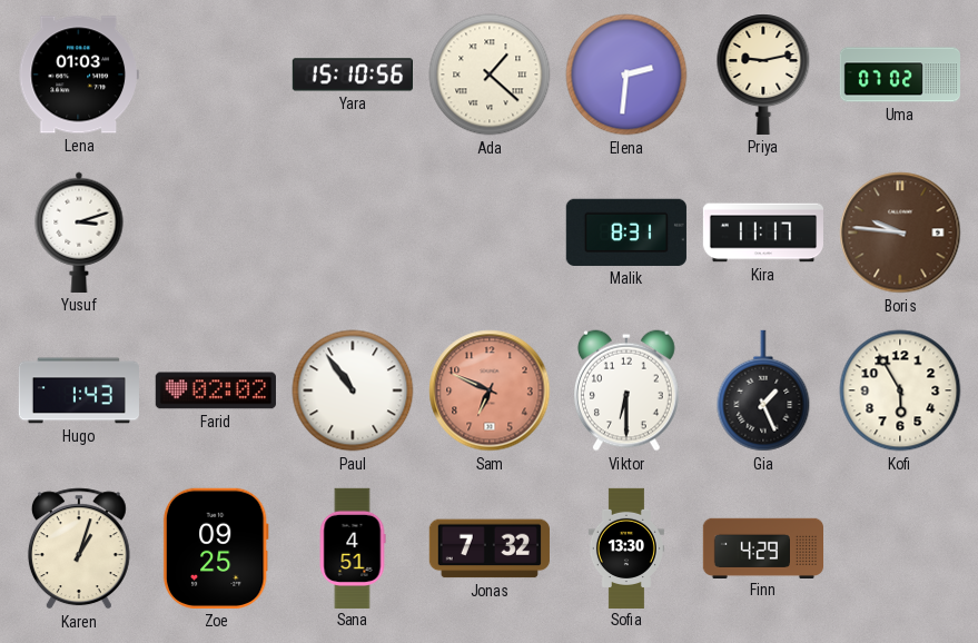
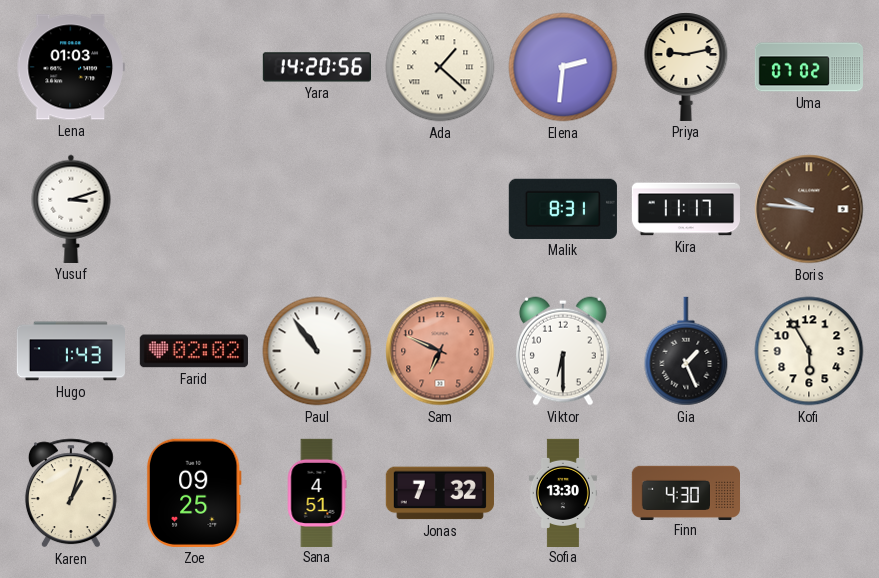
Yara: 15:10 -> 14:20 (316, 67)
Finn: 4:29 -> 4:30 (685, 492)
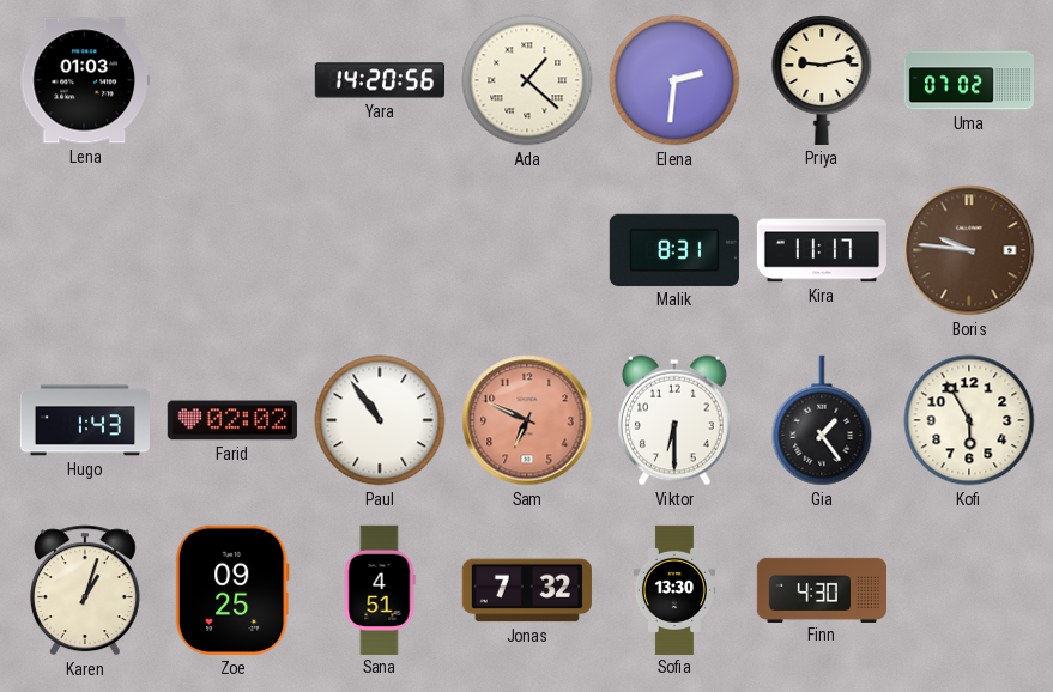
Yusuf: 3:12 -> none (71, 209)
Gia: 1:26 -> 1:24 (822, 420)
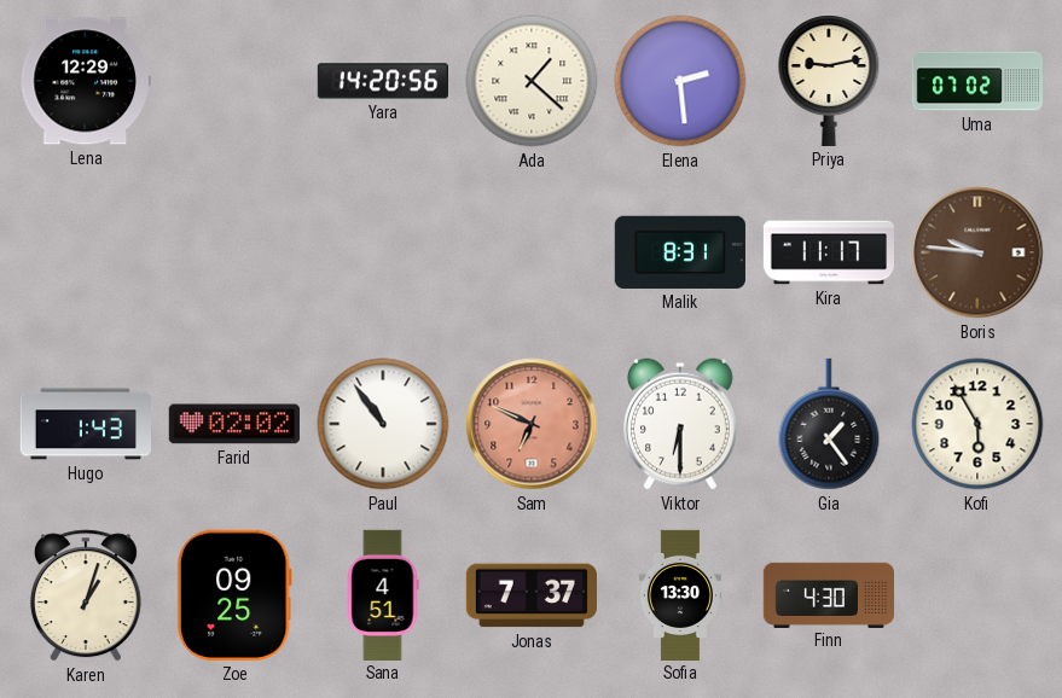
Lena: 01:03 -> 12:29 (86, 81)
Elena: 2:31 -> 2:29 (680, 81)
Jonas: 7:32 -> 7:37 (532, 595)
